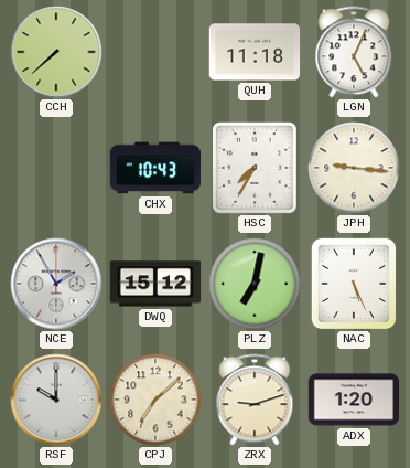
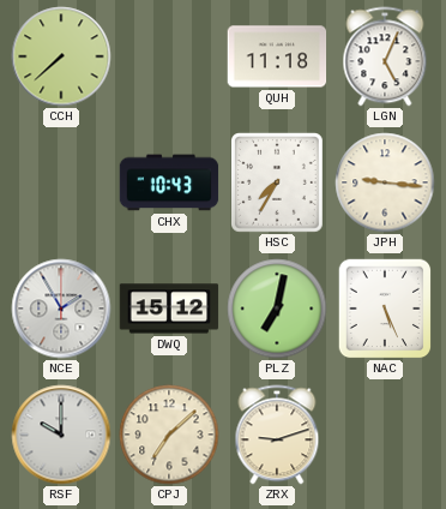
ADX: 1:20 -> none (354, 400)
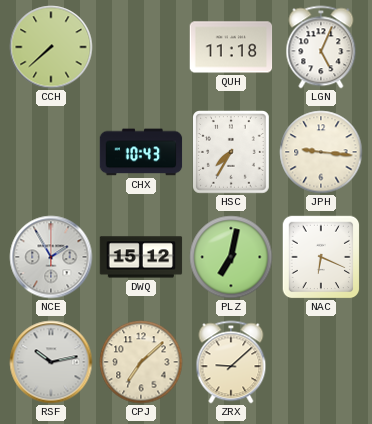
NAC: 5:26 -> 6:19 (321, 257)
RSF: 10:00 -> 10:13 (51, 362)
ZRX: 9:12 -> 9:08 (231, 362)
